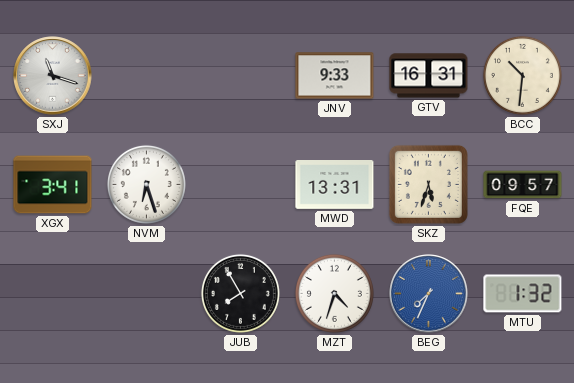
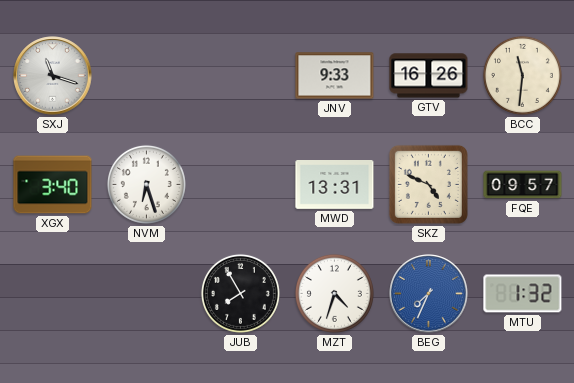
GTV: 16:31 -> 16:26 (429, 76)
BCC: 10:31 -> 11:31 (522, 75)
XGX: 3:41 -> 3:40 (53, 185)
SKZ: 5:33 -> 4:49 (428, 184)
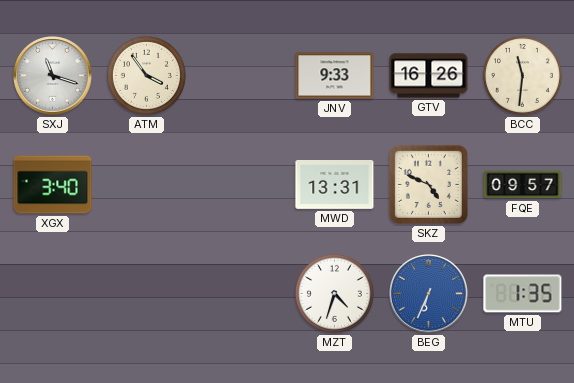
ATM: none -> 3:54 (146, 75)
NVM: 6:27 -> none (146, 184)
JUB: 7:55 -> none (240, 293)
BEG: 7:34 -> 6:34 (429, 294)
MTU: 1:32 -> 1:35 (523, 294)
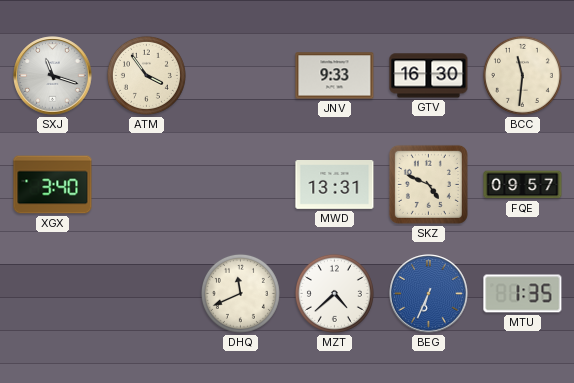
GTV: 16:26 -> 16:30 (429, 76)
DHQ: none -> 11:41 (240, 293)
MZT: 4:33 -> 4:38 (334, 293)
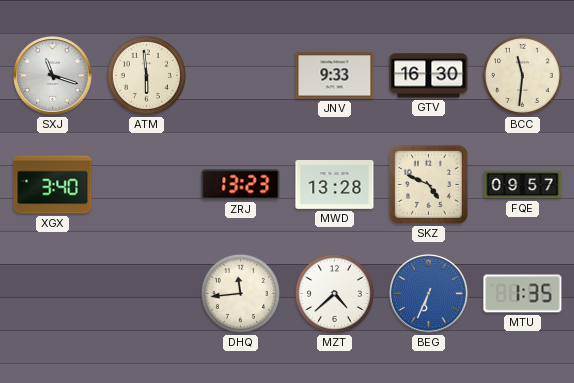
ATM: 3:54 -> 5:59 (146, 75)
ZRJ: none -> 13:23 (241, 185)
MWD: 13:31 -> 13:28 (335, 185)
DHQ: 11:41 -> 11:44 (240, 293)
